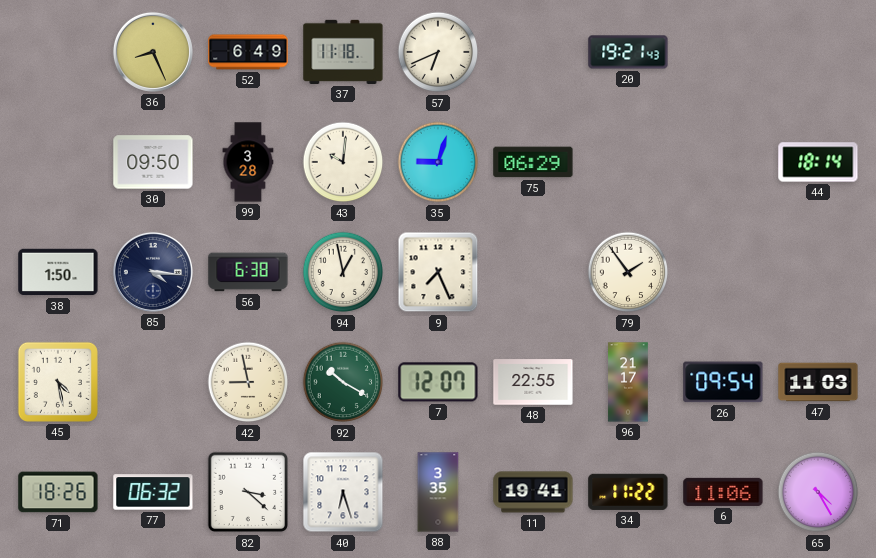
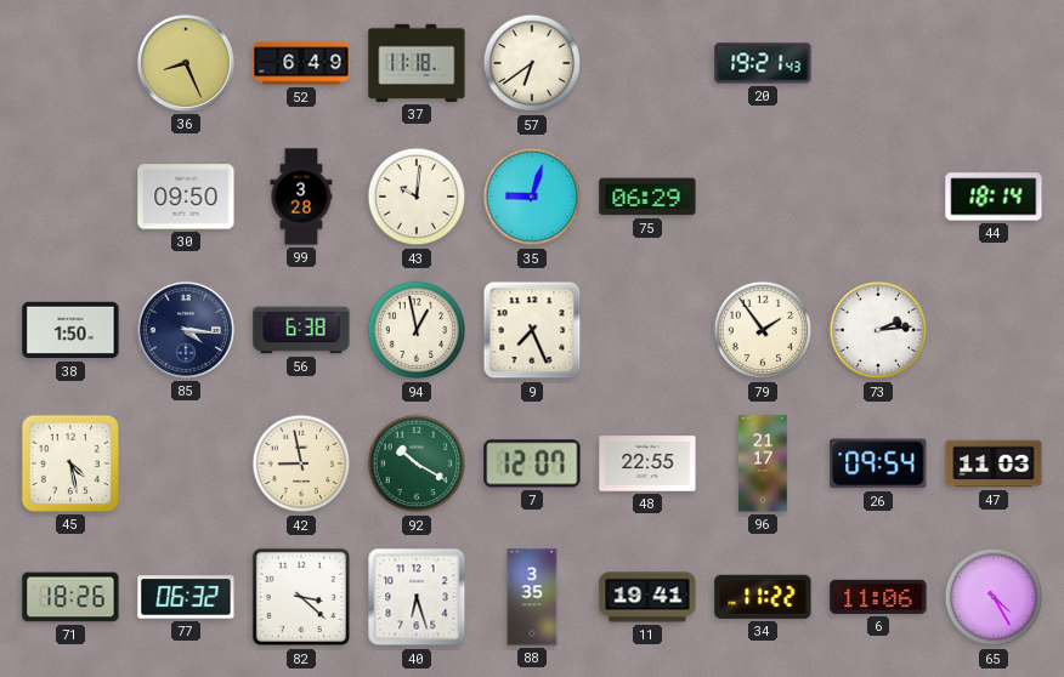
57: 6:41 -> 6:39 (532, 63)
73: none -> 2:14 (878, 330)
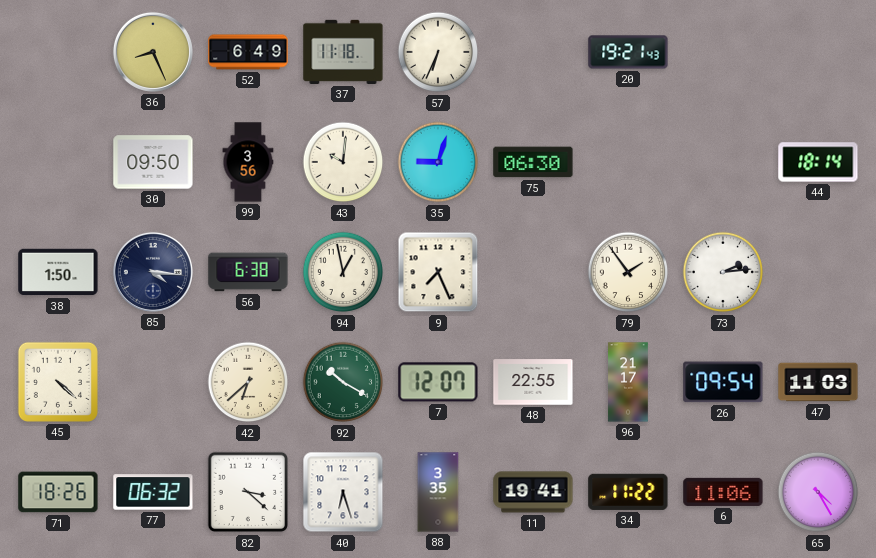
57: 6:39 -> 6:34 (438, 52)
99: 3:28 -> 3:56 (248, 162)
75: 06:29 -> 06:30 (533, 162)
45: 4:28 -> 4:22 (58, 382)
42: 8:58 -> 6:38 (248, 382)
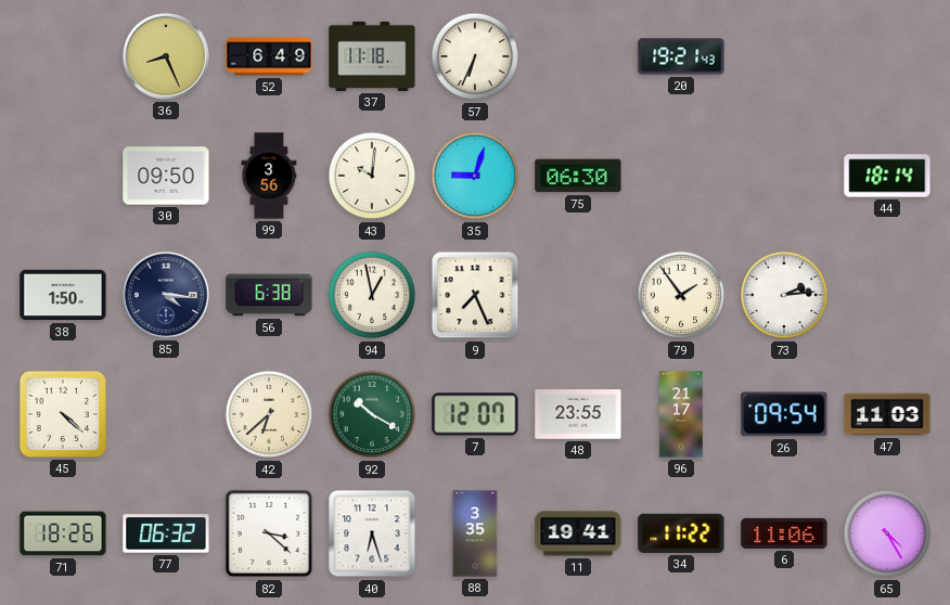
48: 22:55 -> 23:55 (578, 414)
